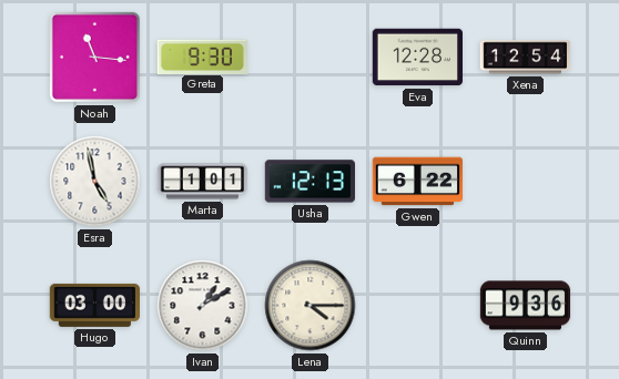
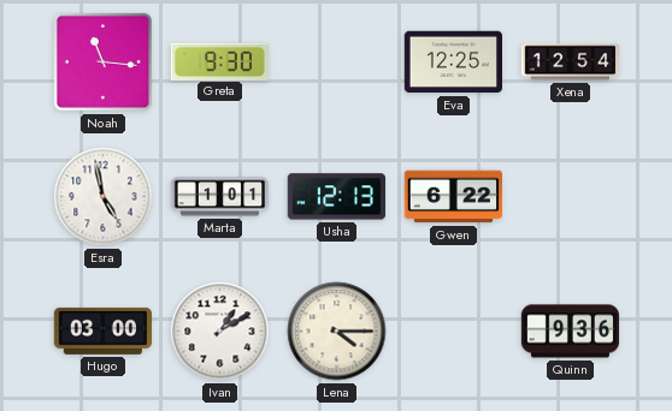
Eva: 12:28 -> 12:25 (453, 62)
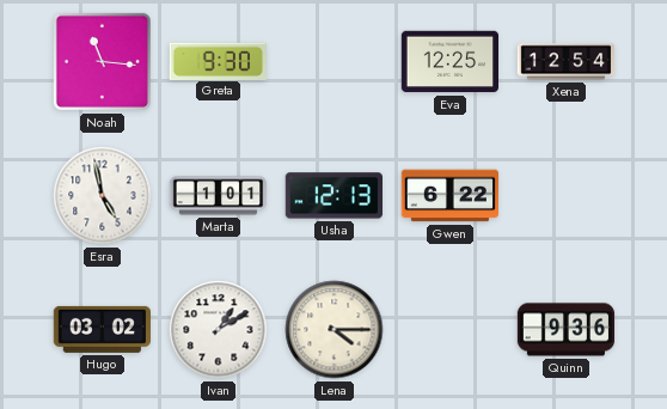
Hugo: 03:00 -> 03:02 (102, 329)
